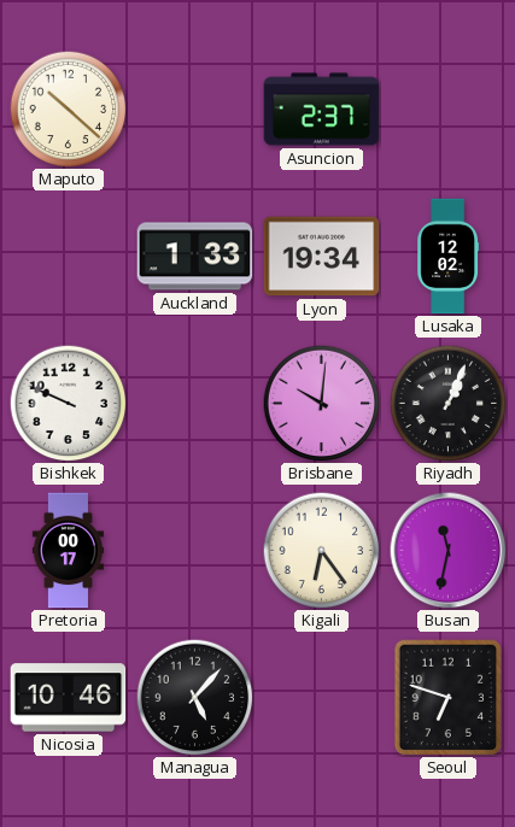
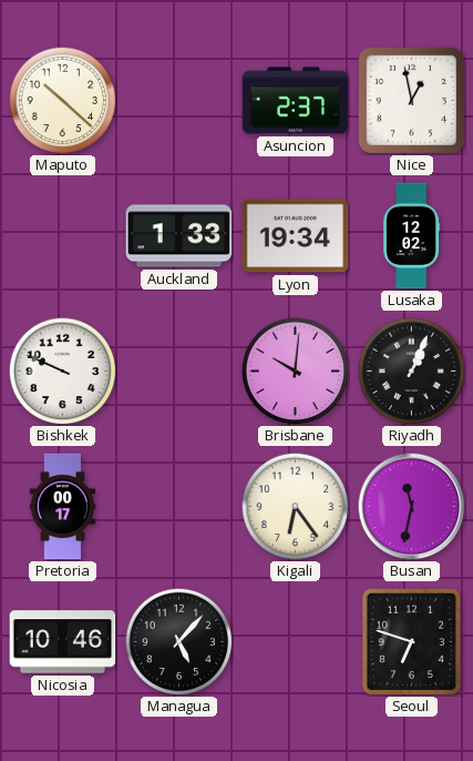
Nice: none -> 12:58 (411, 100)
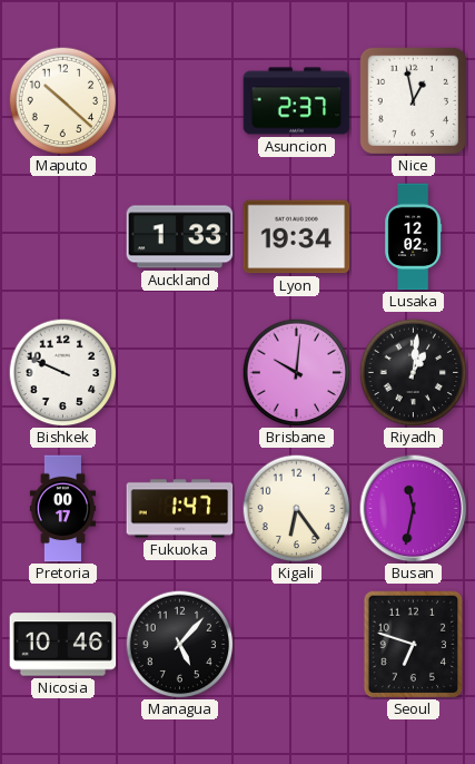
Riyadh: 1:04 -> 1:01 (413, 372)
Fukuoka: none -> 1:47 (180, 509)
